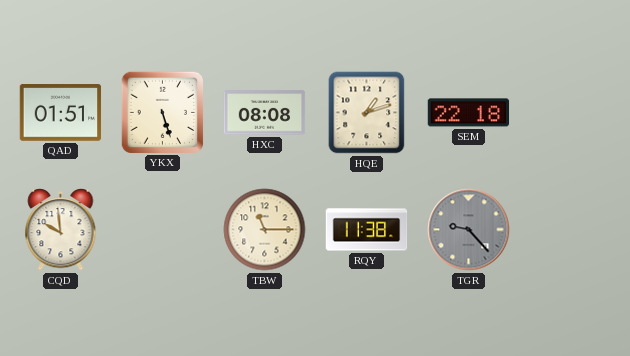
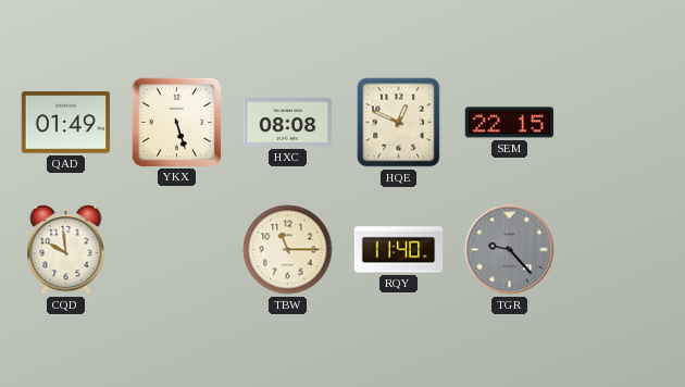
QAD: 01:51 -> 01:49 (66, 123)
HQE: 1:12 -> 12:49 (399, 123)
SEM: 22:18 -> 22:15 (510, 123)
RQY: 11:38 -> 11:40 (399, 250)
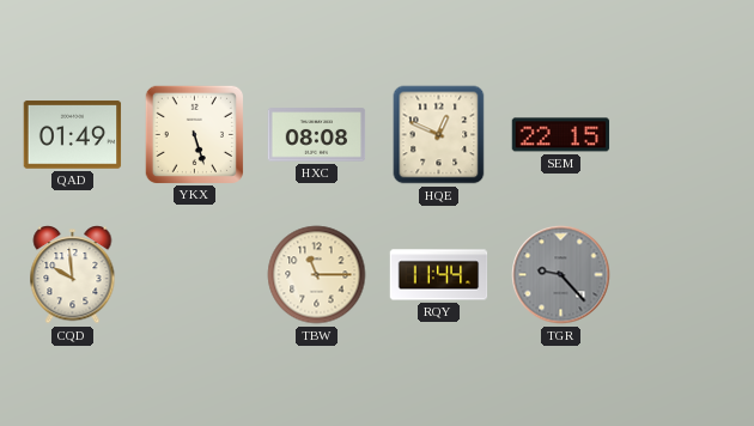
RQY: 11:40 -> 11:44 (439, 275)
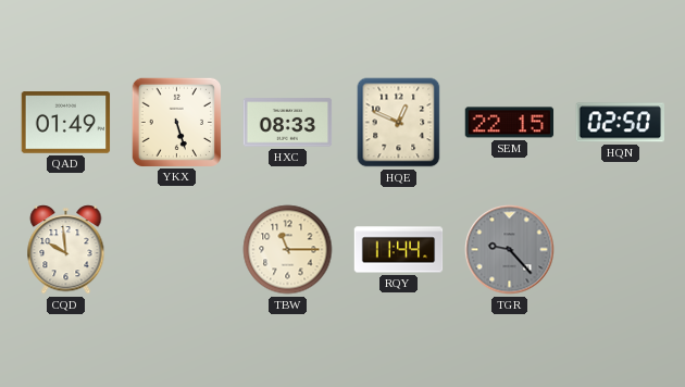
HXC: 08:08 -> 08:33 (288, 123)
HQN: none -> 02:50 (620, 123)
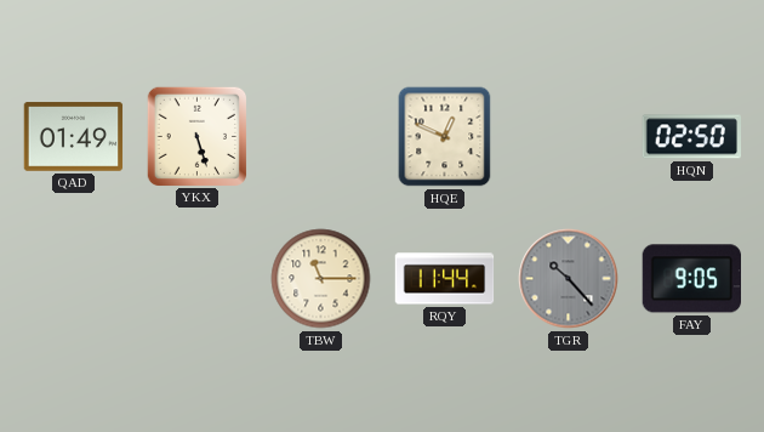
HXC: 08:33 -> none (288, 123)
SEM: 22:15 -> none (510, 123)
CQD: 9:59 -> none (66, 250)
TGR: 9:23 -> 10:23 (569, 279)
FAY: none -> 9:05 (691, 279)
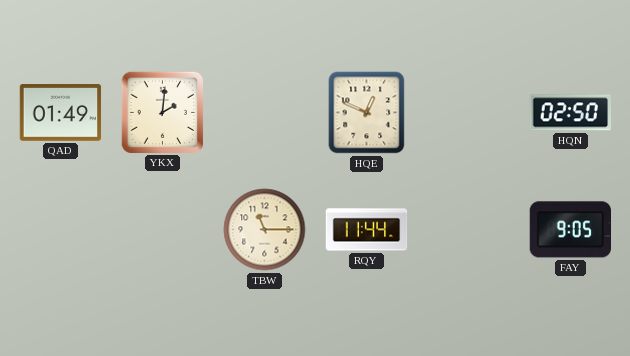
YKX: 5:27 -> 2:01 (162, 112)
TGR: 10:23 -> none (569, 279)
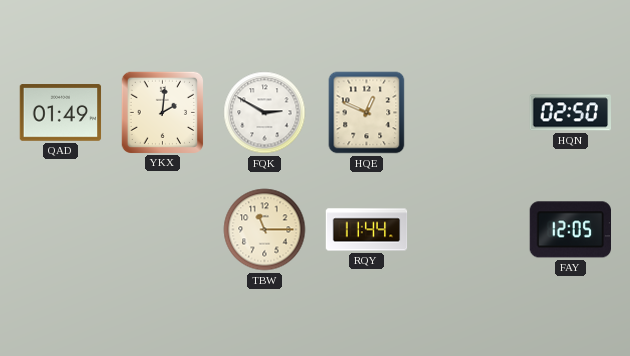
FQK: none -> 2:50 (265, 113)
FAY: 9:05 -> 12:05 (570, 230)
